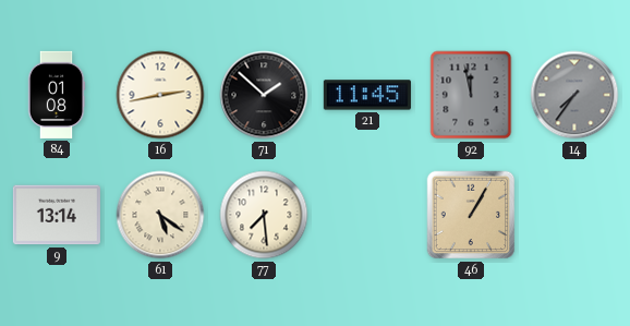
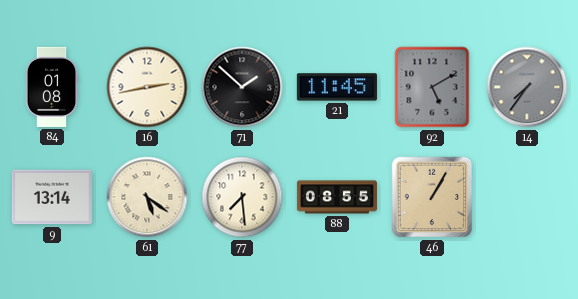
92: 11:58 -> 5:10 (432, 87)
88: none -> 08:55 (337, 197)
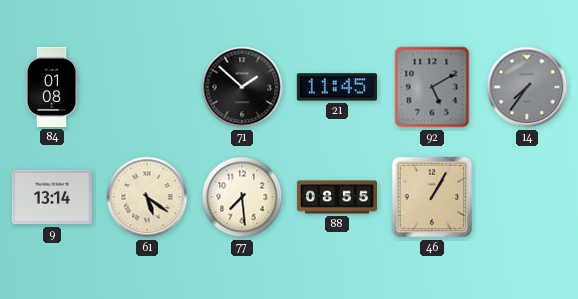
16: 2:43 -> none (147, 87)
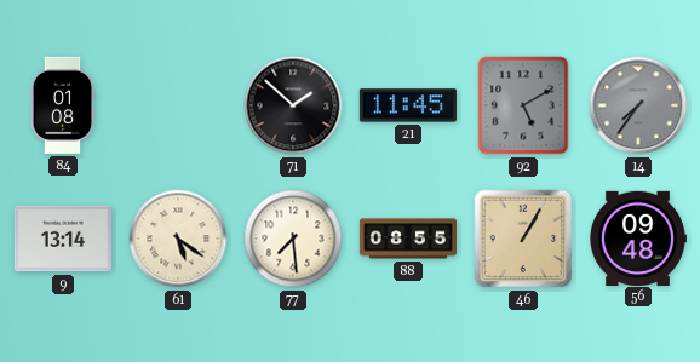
56: none -> 09:48 (638, 237)
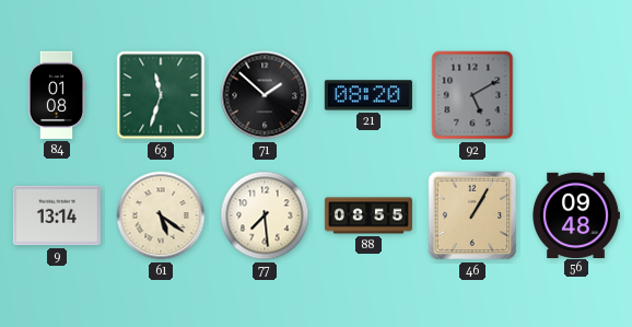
63: none -> 11:33 (161, 95)
21: 11:45 -> 08:20 (368, 95)
14: 7:36 -> none (638, 105)
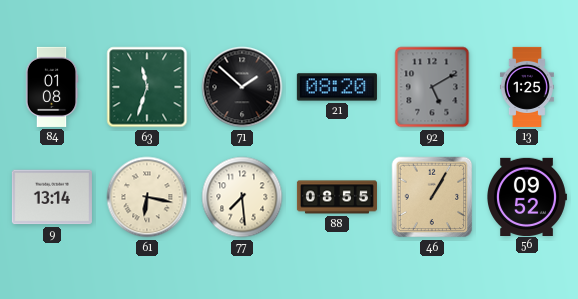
13: none -> 1:25 (527, 87)
61: 5:21 -> 6:17 (147, 197)
56: 09:48 -> 09:52 (527, 196)
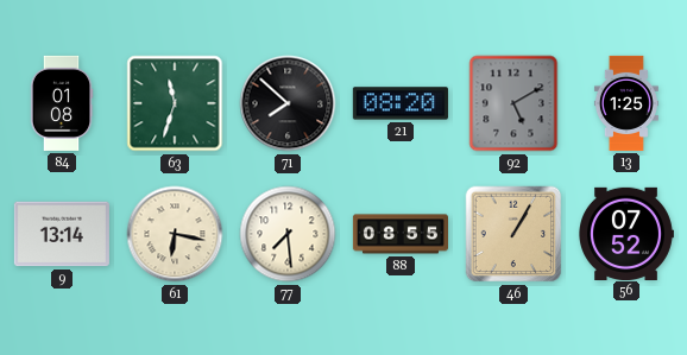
71: 1:52 -> 7:52 (288, 103)
56: 09:52 -> 07:52 (626, 233)
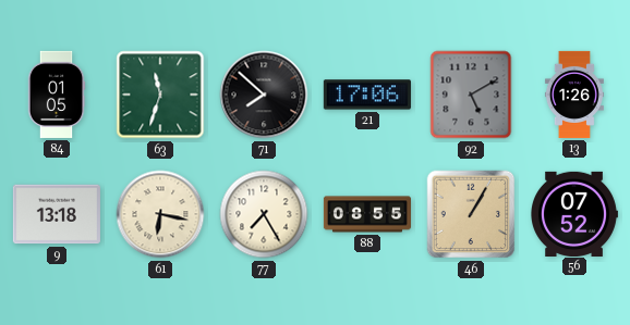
84: 01:08 -> 01:05 (57, 95)
21: 08:20 -> 17:06 (367, 95)
13: 1:25 -> 1:26 (574, 95)
9: 13:14 -> 13:18 (57, 214)
77: 7:29 -> 7:25 (264, 214)
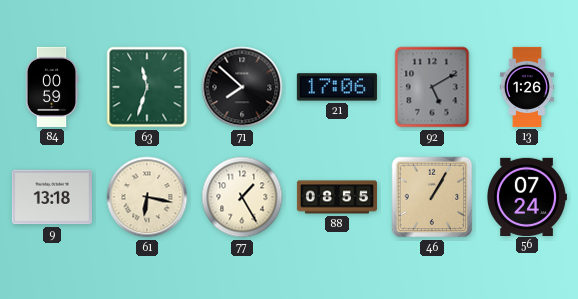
84: 01:05 -> 00:59 (52, 87)
77: 7:25 -> 1:25 (242, 197)
56: 07:52 -> 07:24 (527, 196)
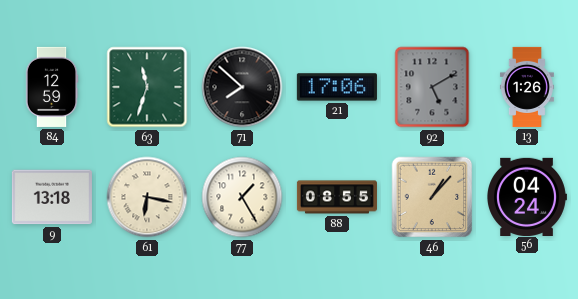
84: 00:59 -> 12:59 (52, 87)
46: 1:05 -> 1:07 (432, 197)
56: 07:24 -> 04:24 (527, 196)
